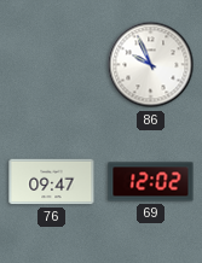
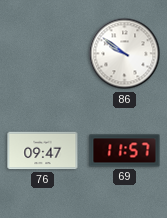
86: 9:56 -> 9:51 (125, 54)
69: 12:02 -> 11:57 (125, 151)
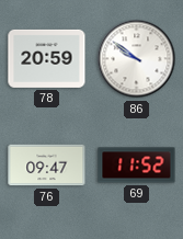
78: none -> 20:59 (47, 58)
69: 11:57 -> 11:52 (137, 166)
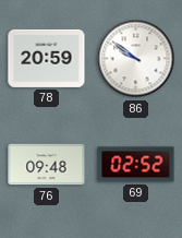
76: 09:47 -> 09:48 (47, 165)
69: 11:52 -> 02:52 (136, 165)
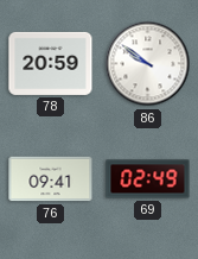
76: 09:48 -> 09:41 (51, 179)
69: 02:52 -> 02:49 (148, 179)
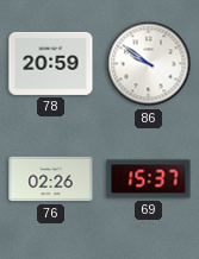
76: 09:41 -> 02:26 (51, 179)
69: 02:49 -> 15:37 (149, 179)
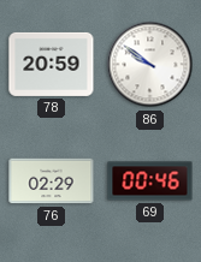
76: 02:26 -> 02:29 (52, 181)
69: 15:37 -> 00:46 (150, 181)
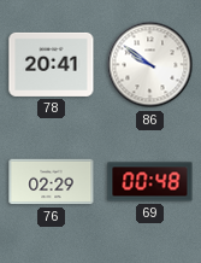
78: 20:59 -> 20:41 (52, 64)
69: 00:46 -> 00:48 (150, 182)
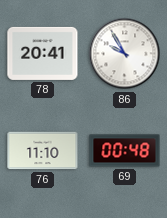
86: 9:51 -> 9:55 (125, 54)
76: 02:29 -> 11:10 (43, 151)
